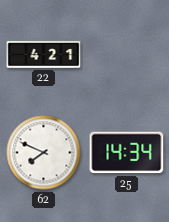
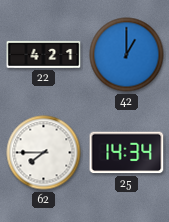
42: none -> 1:00 (127, 55)
62: 7:49 -> 7:45 (44, 153)
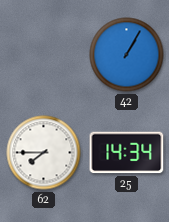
22: 4:21 -> none (44, 54)
42: 1:00 -> 1:05 (127, 55)
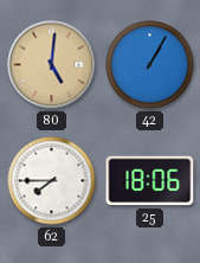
80: none -> 5:01 (52, 65)
25: 14:34 -> 18:06 (150, 181)
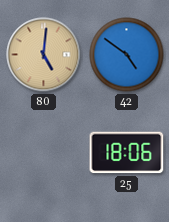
42: 1:05 -> 4:51 (127, 55)
62: 7:45 -> none (52, 181)
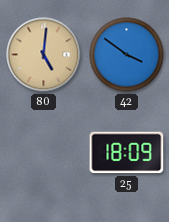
42: 4:51 -> 3:51 (127, 55)
25: 18:06 -> 18:09 (127, 153)
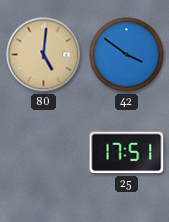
25: 18:09 -> 17:51 (127, 153)
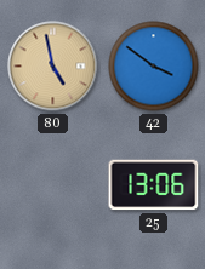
80: 5:01 -> 4:58 (53, 67)
25: 17:51 -> 13:06 (154, 185)
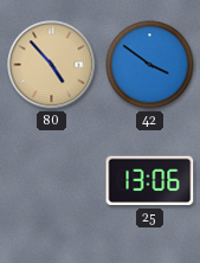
80: 4:58 -> 4:53 (52, 65)
